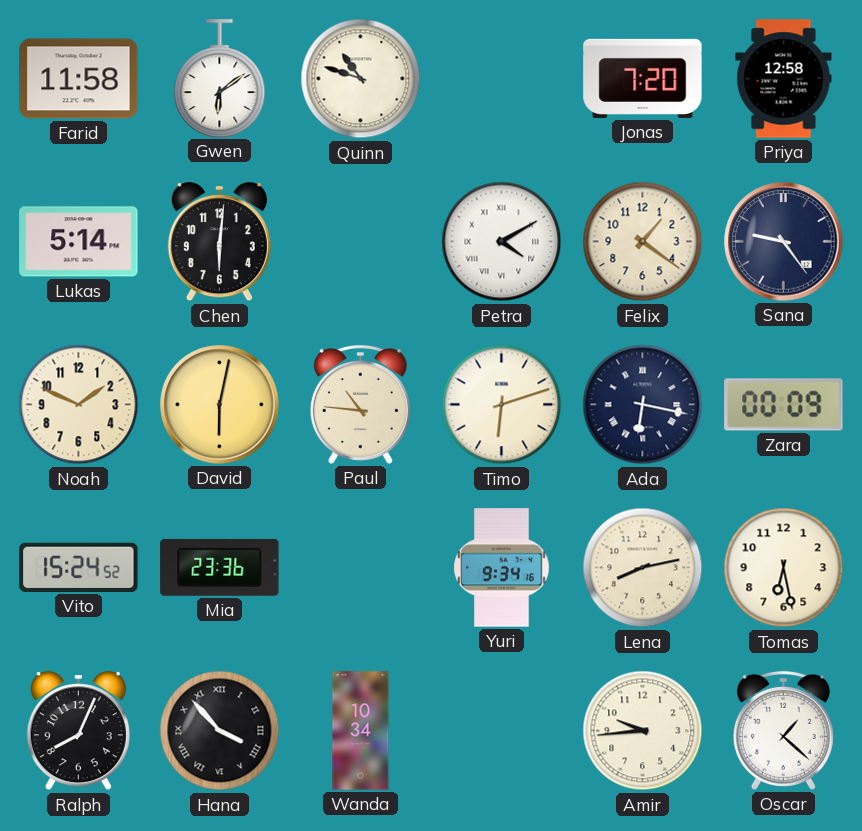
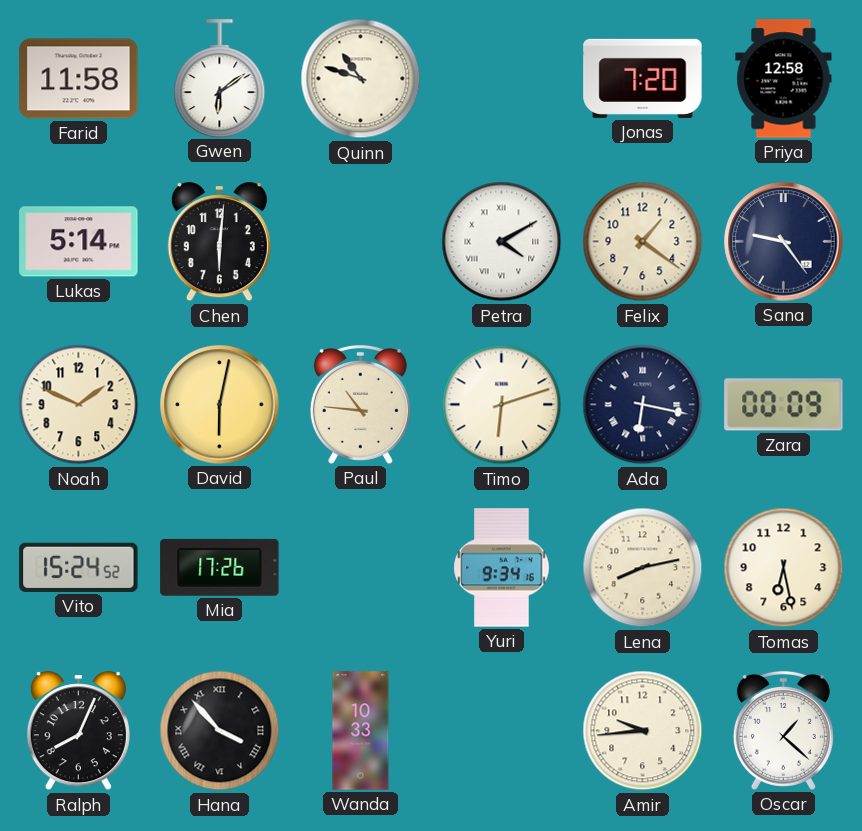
Mia: 23:36 -> 17:26 (220, 567)
Wanda: 10:34 -> 10:33 (361, 731)
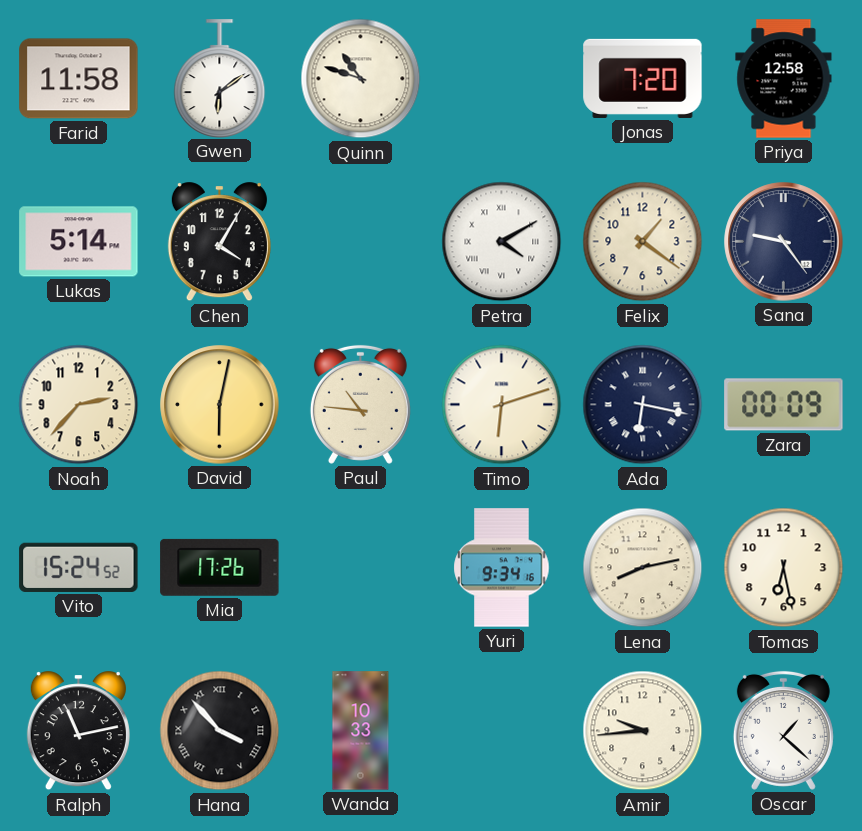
Chen: 6:01 -> 4:05 (219, 242)
Noah: 1:49 -> 2:37 (79, 405)
Ralph: 8:04 -> 11:13 (78, 731)
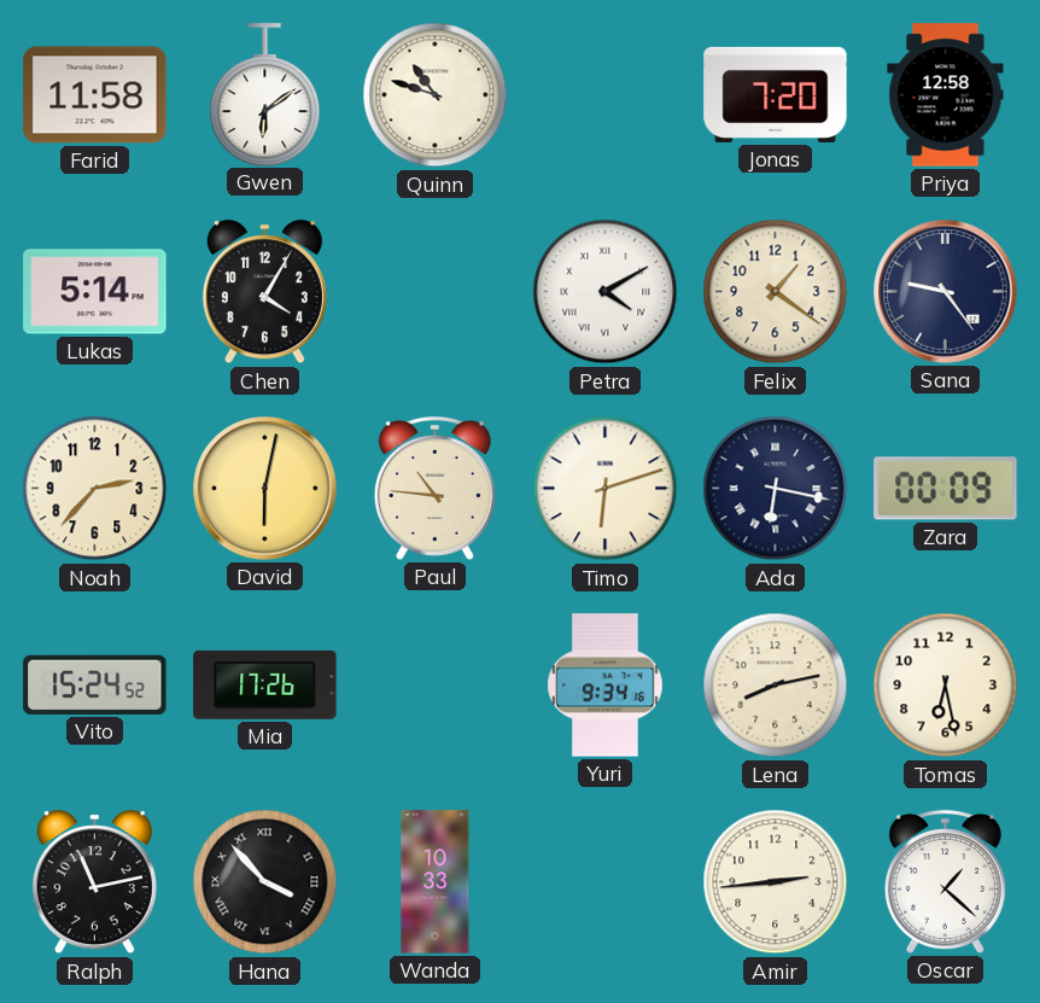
Amir: 9:44 -> 2:44 (776, 882)
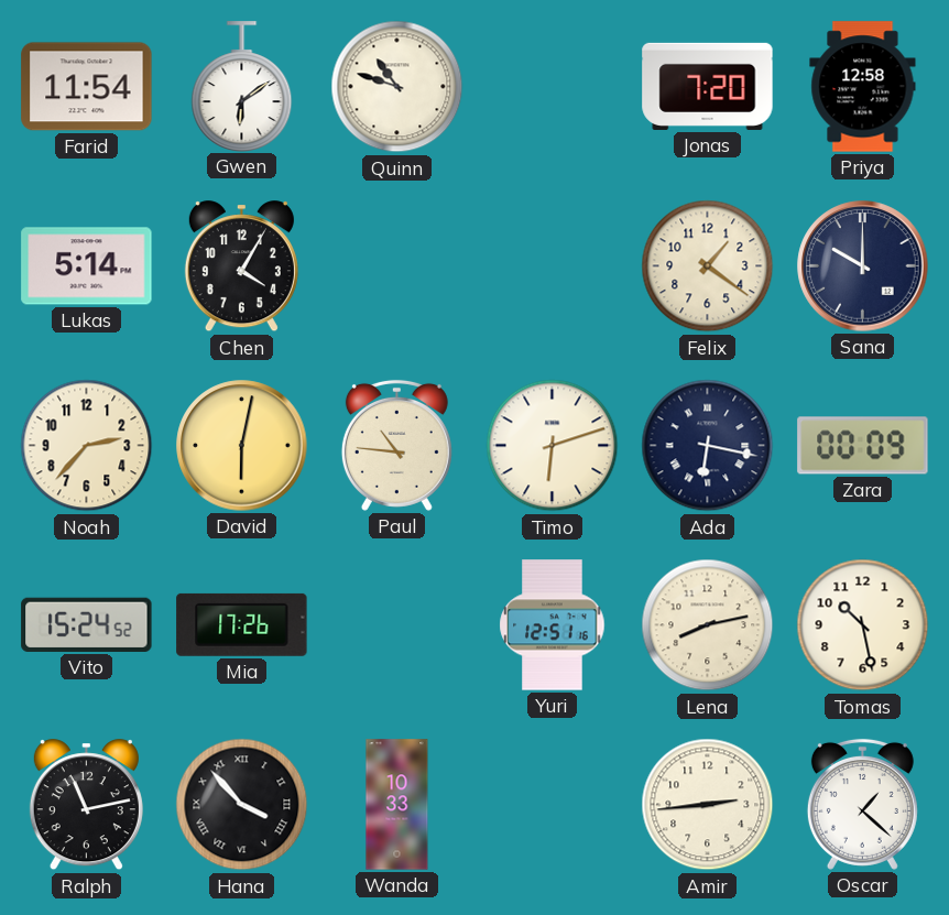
Farid: 11:58 -> 11:54 (87, 87)
Petra: 4:10 -> none (606, 292)
Sana: 9:24 -> 10:00 (863, 266)
Yuri: 9:34 -> 12:51 (553, 625)
Tomas: 6:28 -> 10:28 (863, 625)
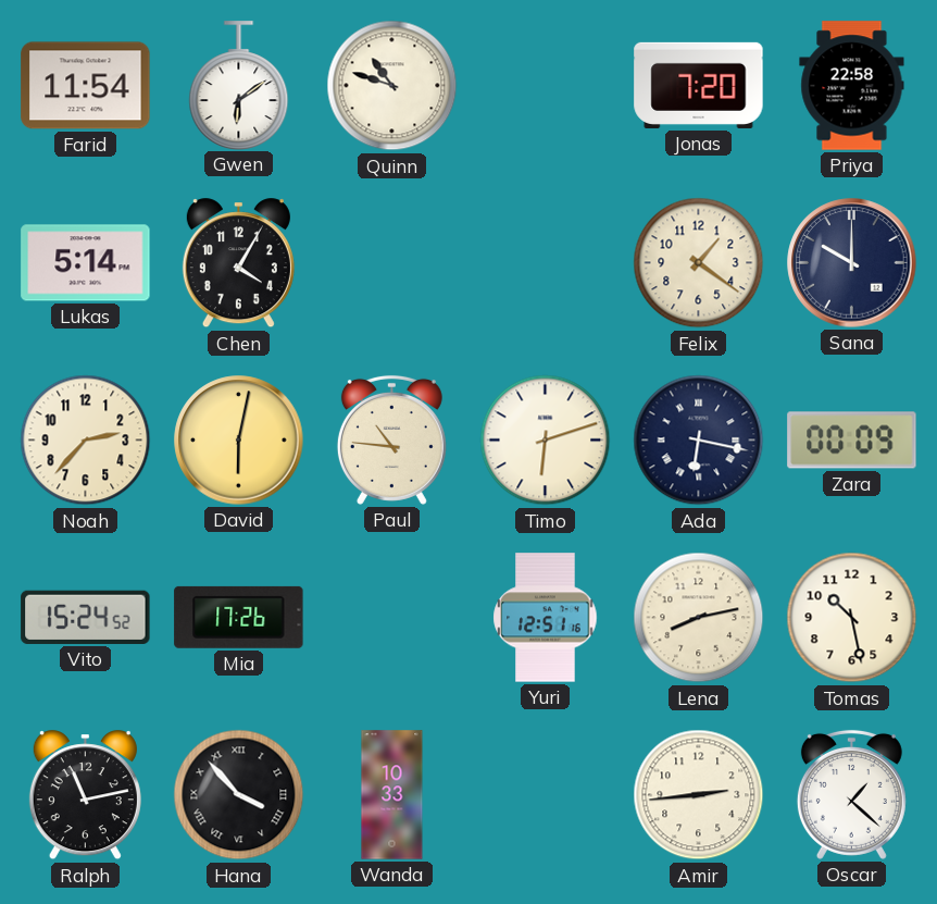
Priya: 12:58 -> 22:58 (852, 86)
